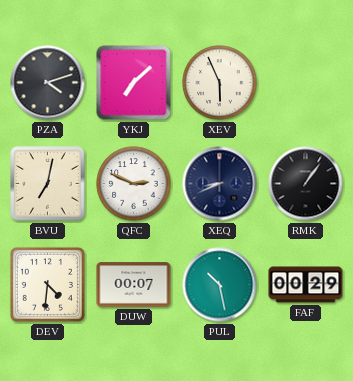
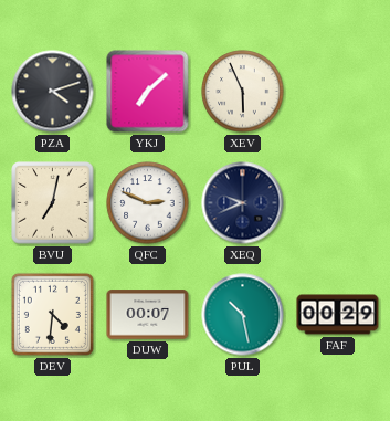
XEQ: 8:41 -> 9:41 (243, 203)
RMK: 1:06 -> none (306, 184)
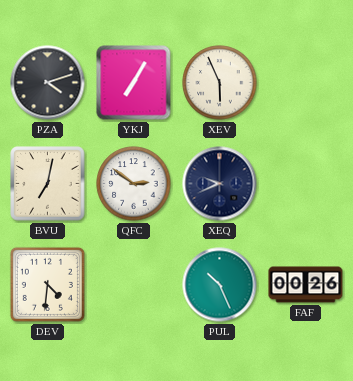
YKJ: 7:08 -> 7:05 (134, 83)
QFC: 2:49 -> 2:51 (134, 184)
DUW: 00:07 -> none (148, 315)
PUL: 10:28 -> 10:26 (220, 285)
FAF: 00:29 -> 00:26 (306, 285)
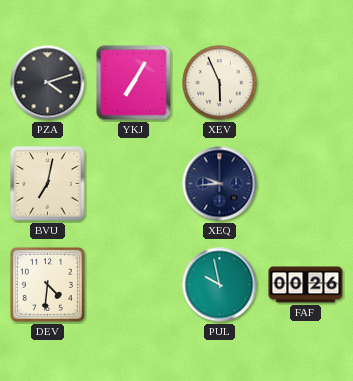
QFC: 2:51 -> none (134, 184)
XEQ: 9:41 -> 9:44 (220, 184)
PUL: 10:26 -> 9:58 (220, 285)
